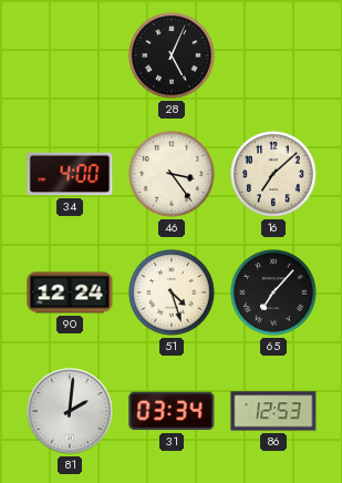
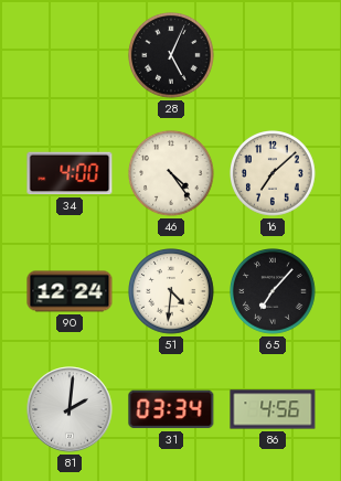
46: 3:24 -> 4:24 (172, 174)
51: 4:27 -> 4:31 (172, 292)
86: 12:53 -> 4:56 (273, 409)
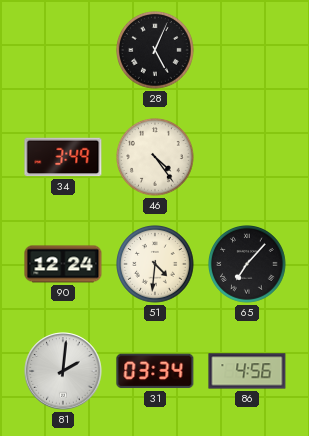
34: 4:00 -> 3:49 (63, 157)
16: 7:08 -> none (274, 174)
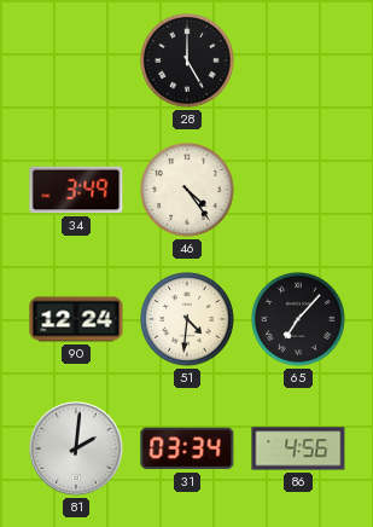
28: 5:04 -> 5:00 (188, 62)
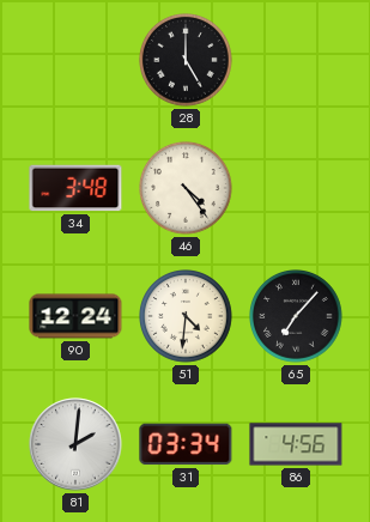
34: 3:49 -> 3:48 (75, 188)
